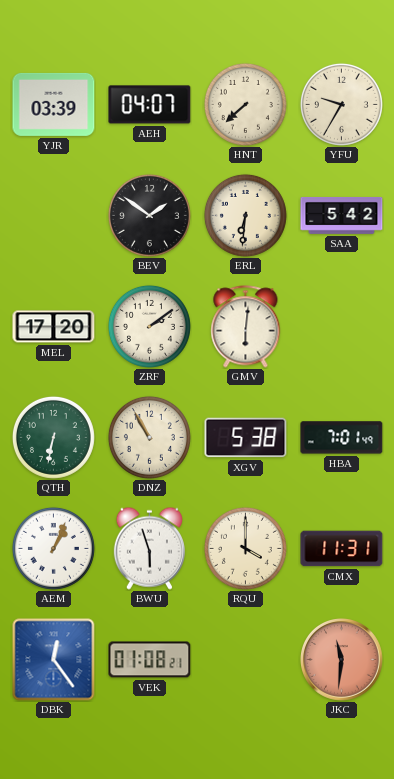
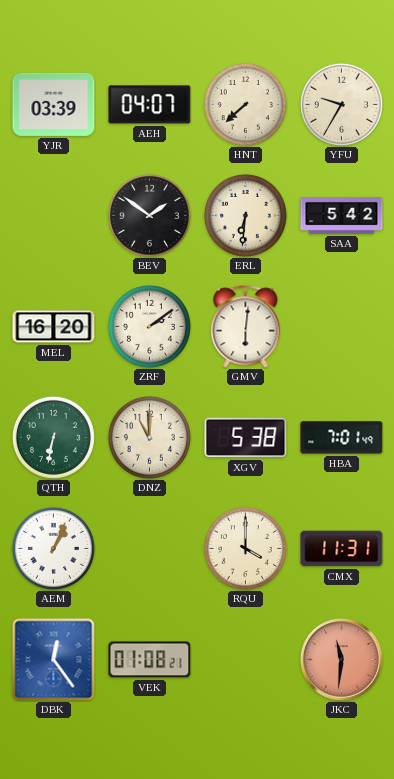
MEL: 17:20 -> 16:20 (54, 327)
DNZ: 10:55 -> 11:00 (149, 437)
BWU: 5:57 -> none (149, 548)
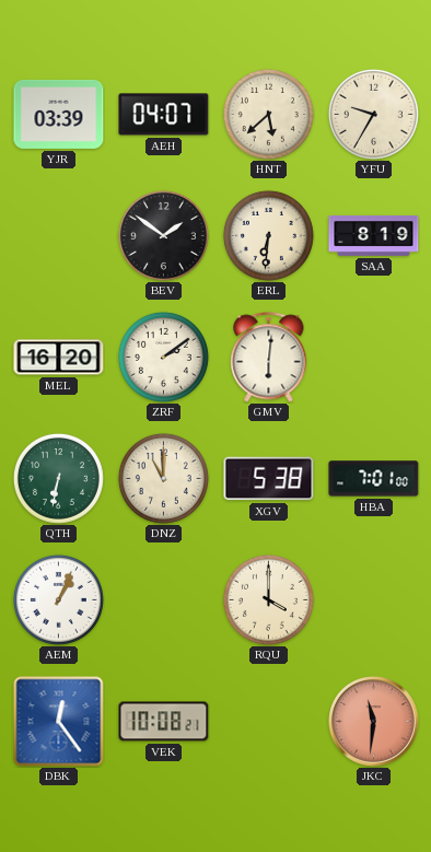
HNT: 7:38 -> 5:38 (268, 114)
SAA: 5:42 -> 8:19 (374, 235)
HBA: 7:01:49 -> 7:01:00 (374, 479)
CMX: 11:31 -> none (342, 549)
VEK: 01:08 -> 10:08 (164, 722)
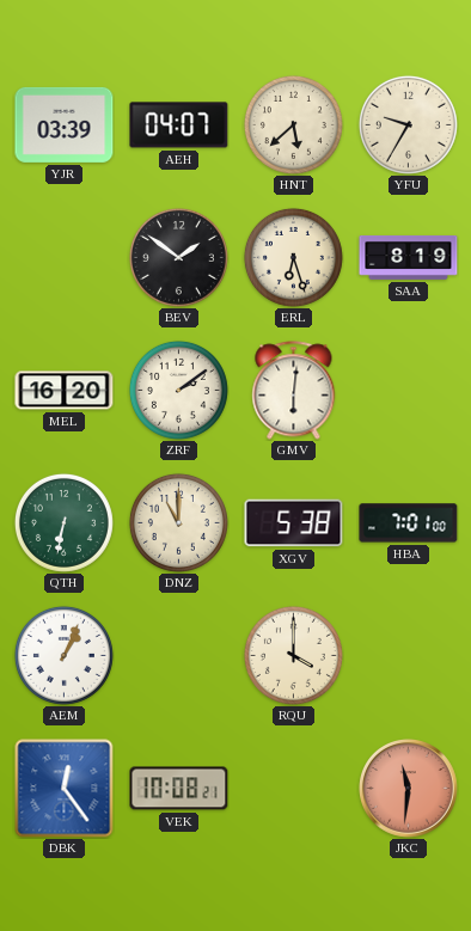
ERL: 6:31 -> 6:27 (293, 257)
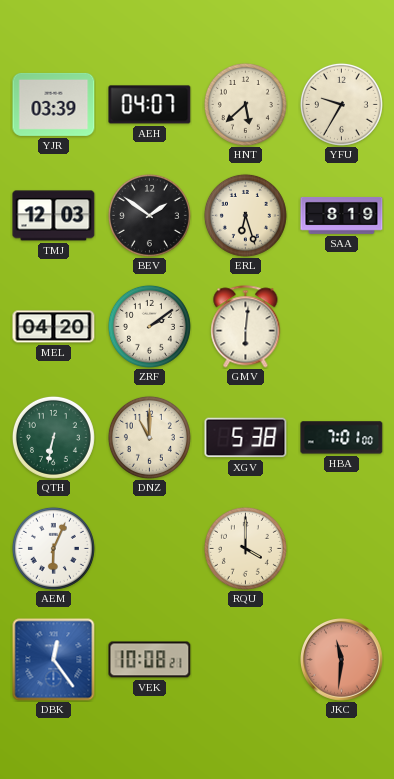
TMJ: none -> 12:03 (54, 216)
MEL: 16:20 -> 04:20 (54, 327)
AEM: 1:04 -> 6:04 (53, 548)
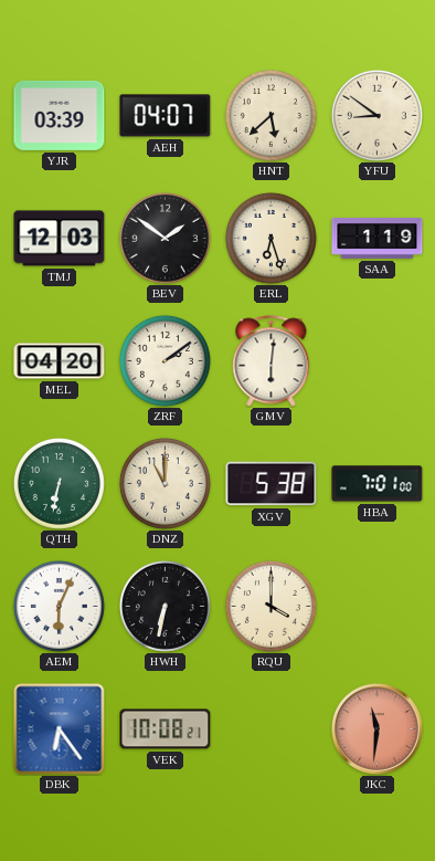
YFU: 9:35 -> 8:51 (376, 115)
SAA: 8:19 -> 1:19 (378, 238)
HWH: none -> 6:32 (165, 606)
DBK: 12:24 -> 6:24 (60, 729)
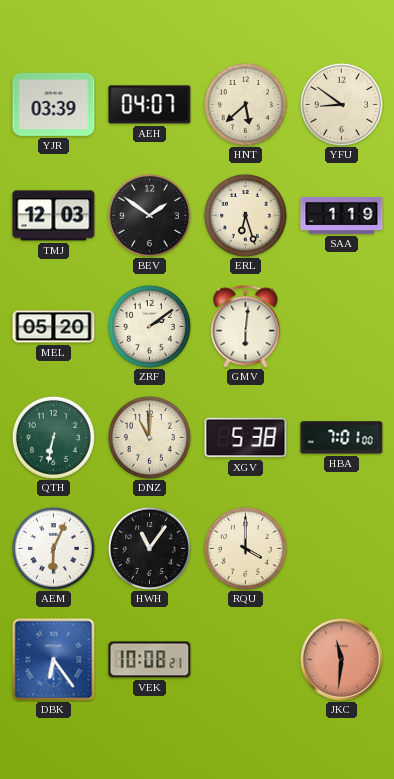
MEL: 04:20 -> 05:20 (54, 327)
HWH: 6:32 -> 11:06 (149, 548)
